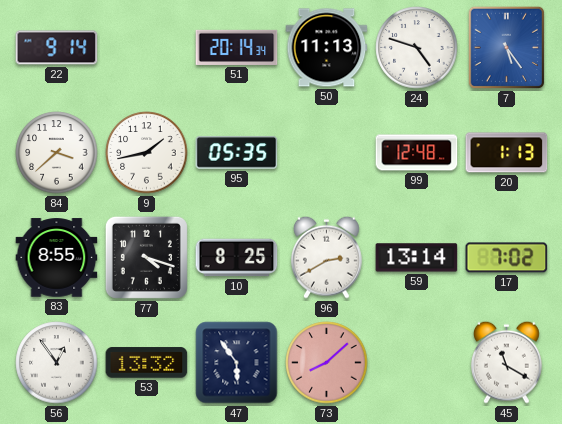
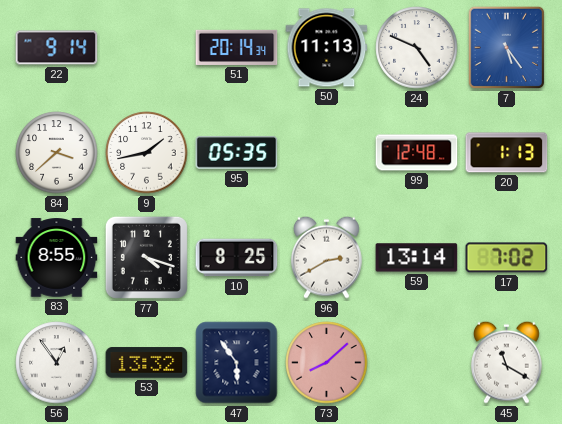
24: 4:48 -> 4:49 (417, 48)
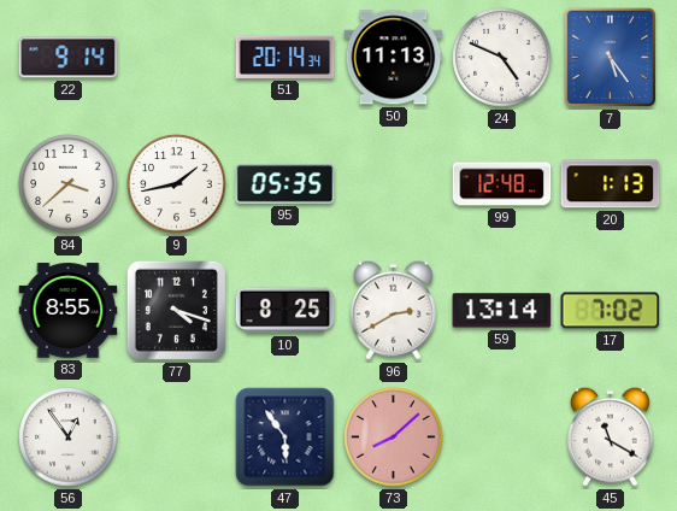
53: 13:32 -> none (147, 363)
